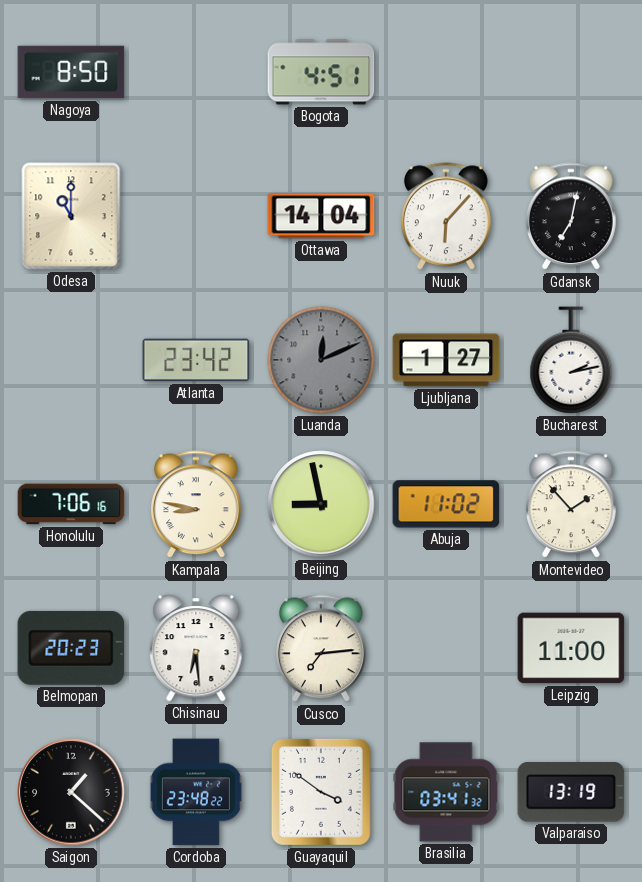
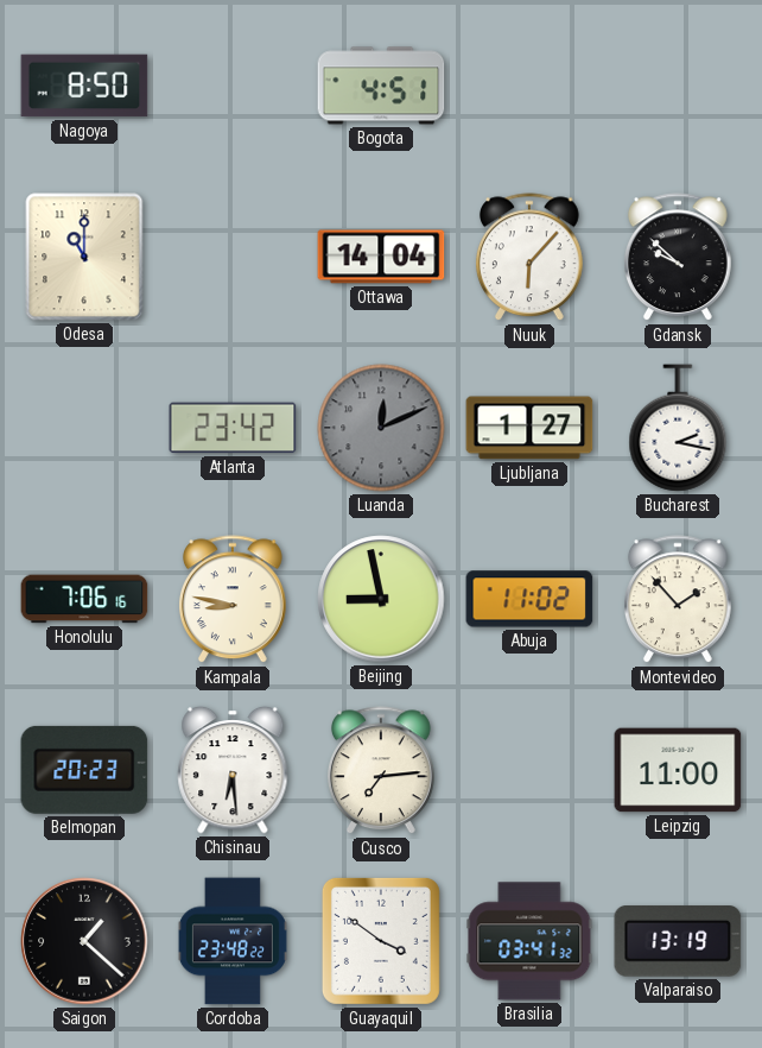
Gdansk: 7:02 -> 9:52 (678, 258)
Bucharest: 2:13 -> 2:17 (678, 428)
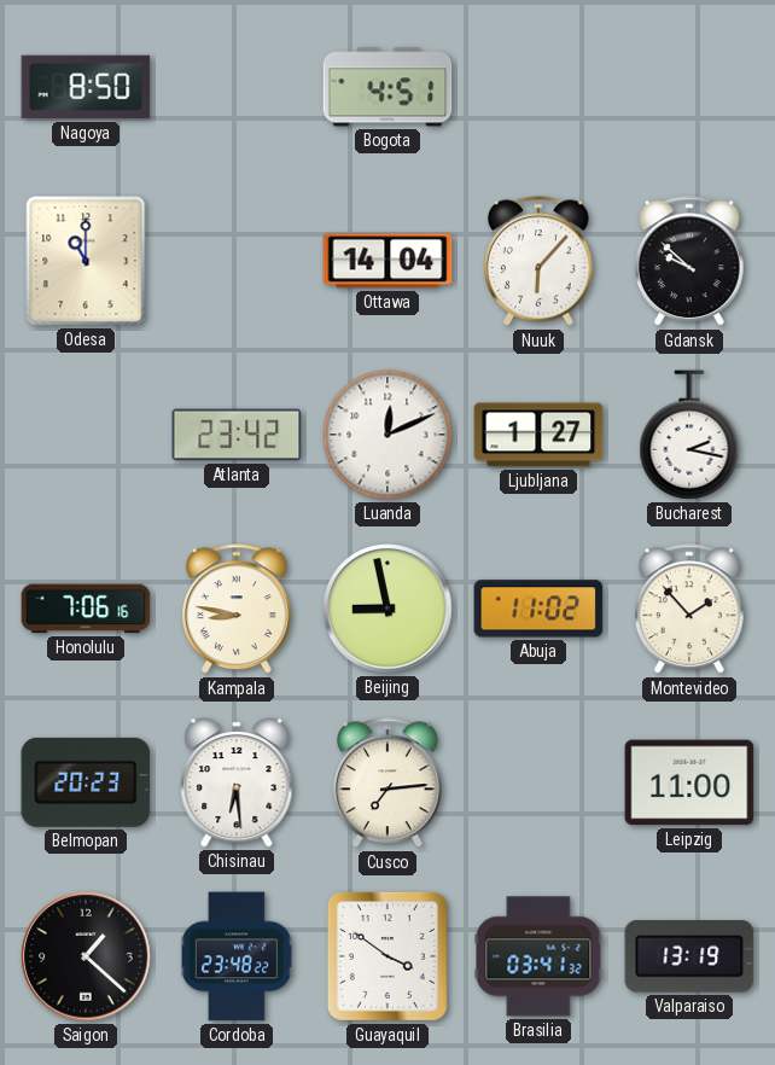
Luanda dial: grey -> white (387, 435)
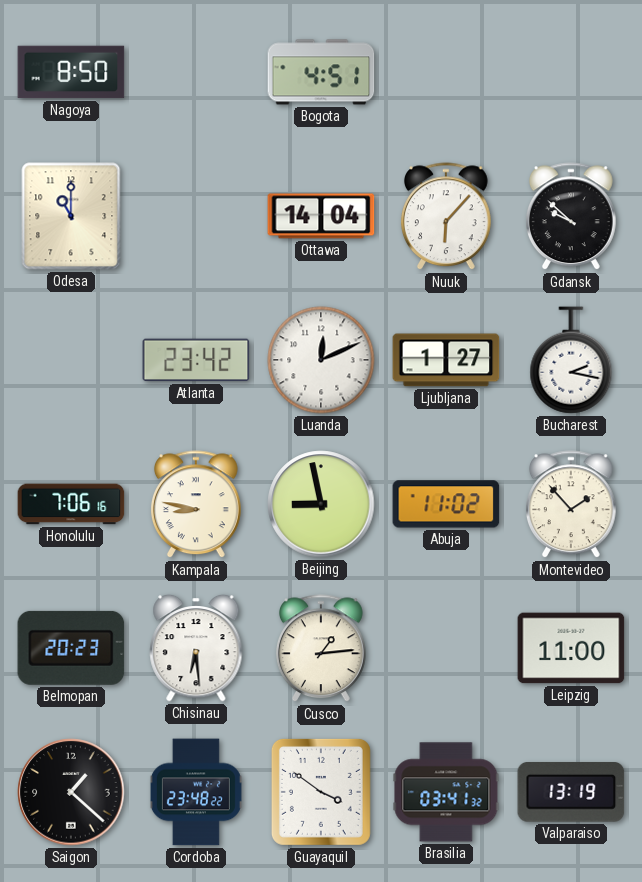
Cusco: 7:14 -> 1:14 (321, 649)
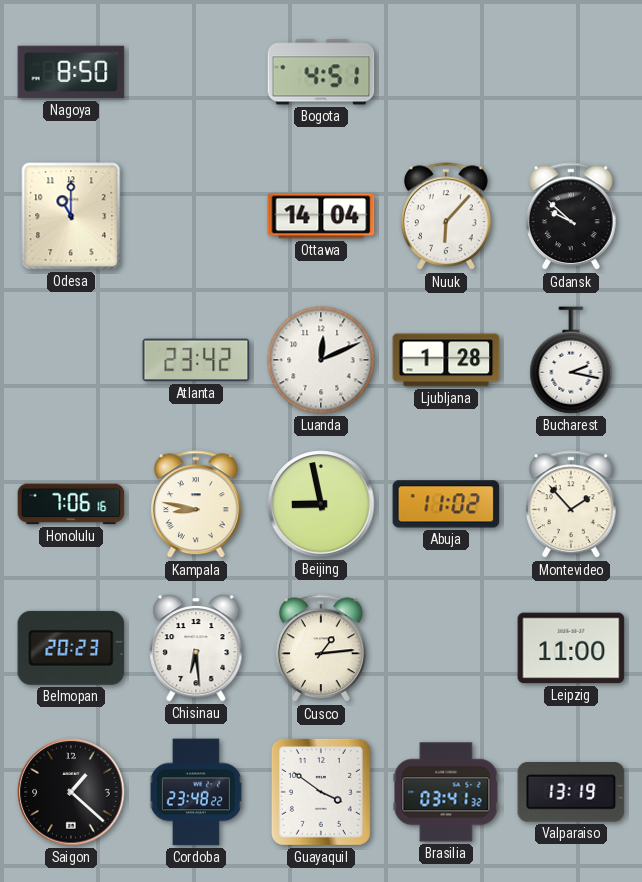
Ljubljana: 1:27 -> 1:28 (446, 360)
